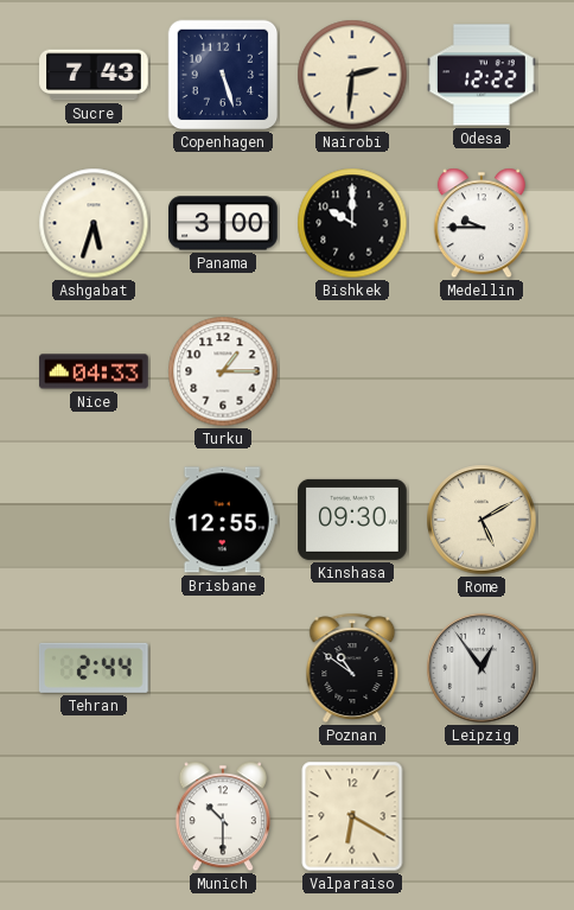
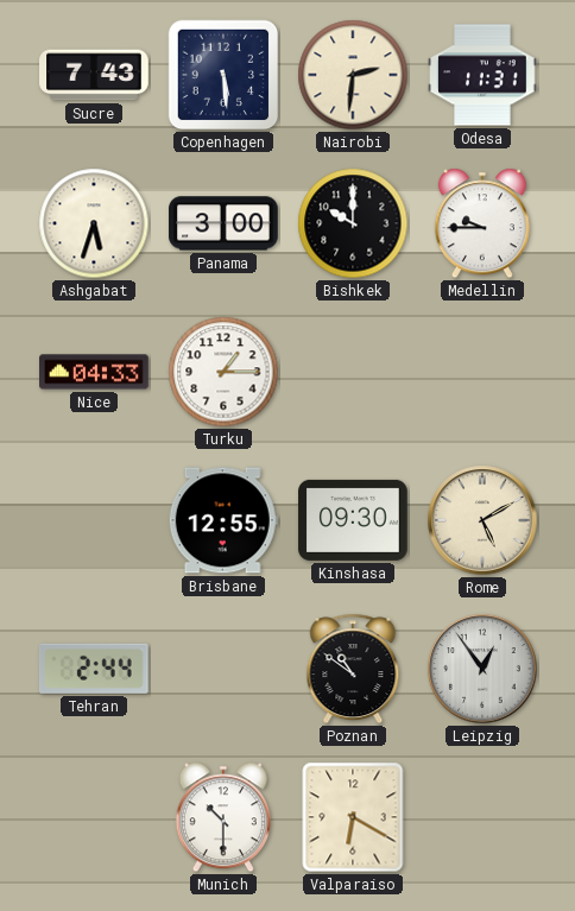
Copenhagen: 5:27 -> 5:29 (223, 75)
Odesa: 12:22 -> 11:31 (482, 75)
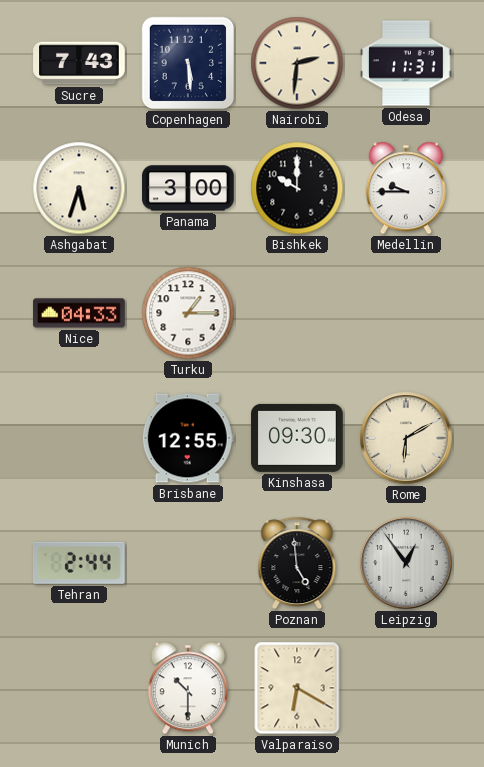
Rome: 5:10 -> 6:10 (406, 438)
Poznan: 10:51 -> 4:59 (297, 563)
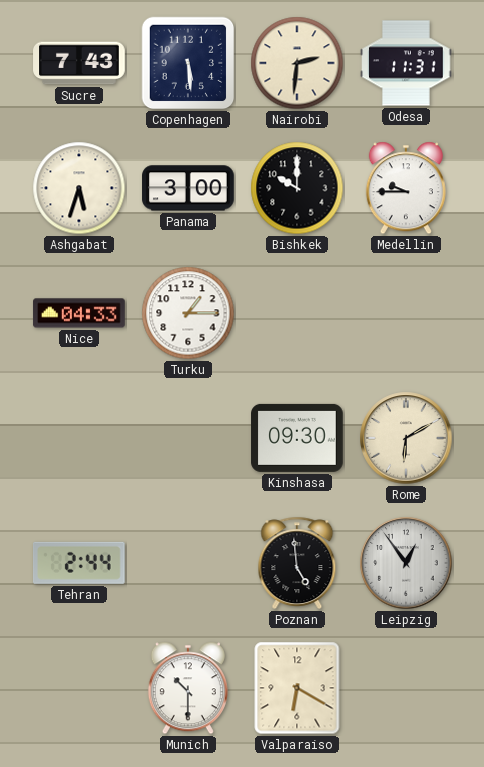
Brisbane: 12:55 -> none (188, 438)
